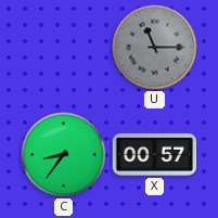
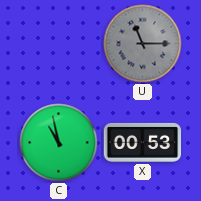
C: 8:36 -> 10:58 (59, 143)
X: 00:57 -> 00:53 (143, 142)
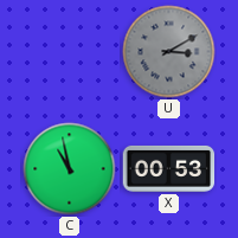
U: 11:15 -> 3:10 (169, 52)
